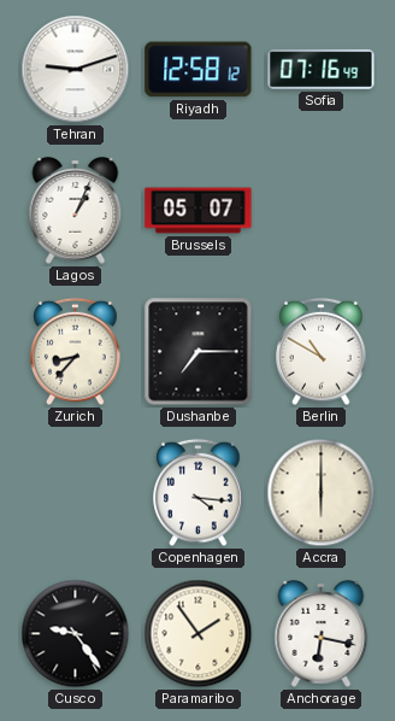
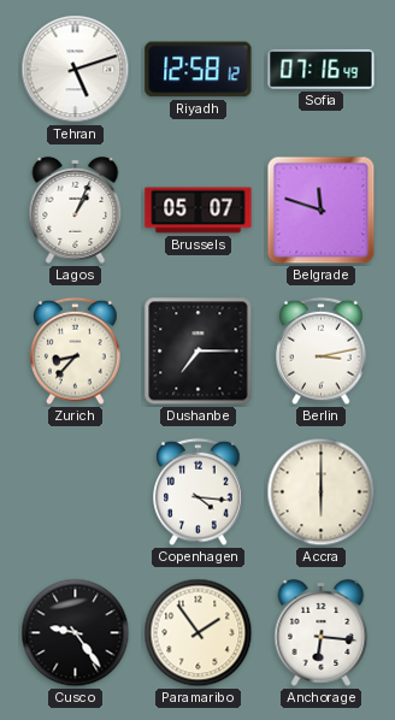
Tehran: 9:12 -> 5:12 (76, 70)
Belgrade: none -> 11:48 (322, 211)
Berlin: 10:50 -> 3:13 (322, 352)
Anchorage: 6:17 -> 6:16 (322, 633)
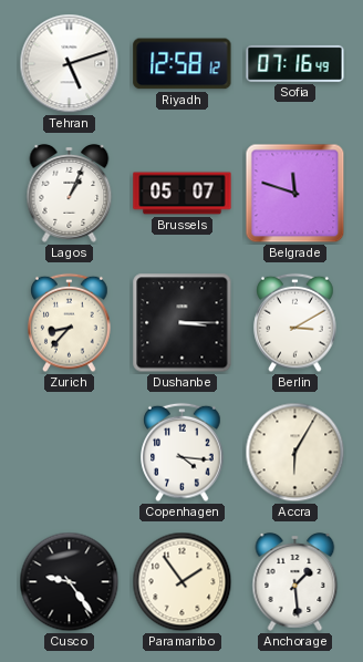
Dushanbe: 7:15 -> 3:15 (183, 323)
Berlin: 3:13 -> 3:10 (295, 323)
Accra: 6:00 -> 6:05 (295, 453)
Anchorage: 6:16 -> 1:29 (295, 582)
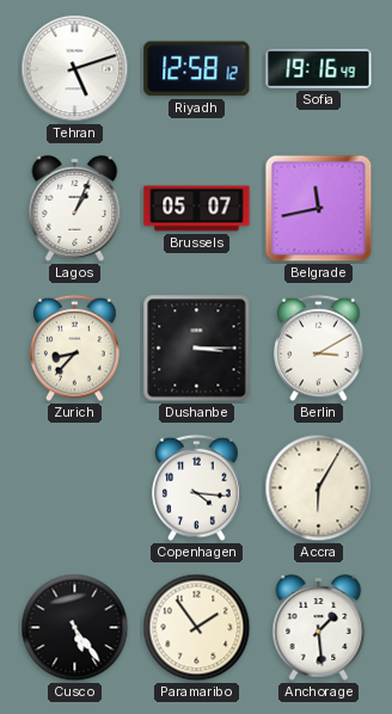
Sofia: 07:16 -> 19:16 (319, 68)
Belgrade: 11:48 -> 11:43 (319, 209)
Cusco: 9:24 -> 5:24 (75, 628)
